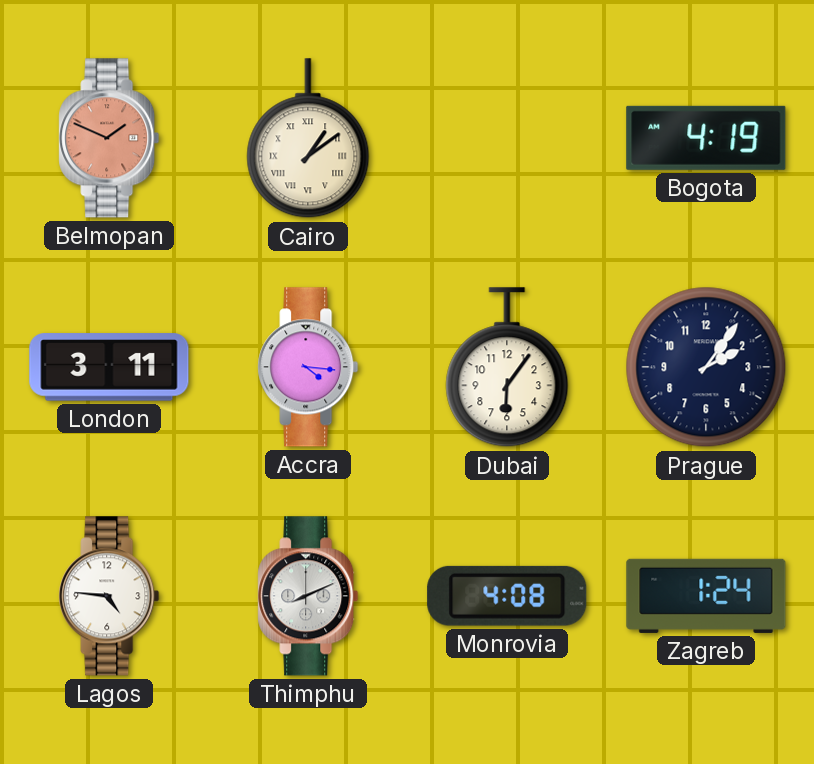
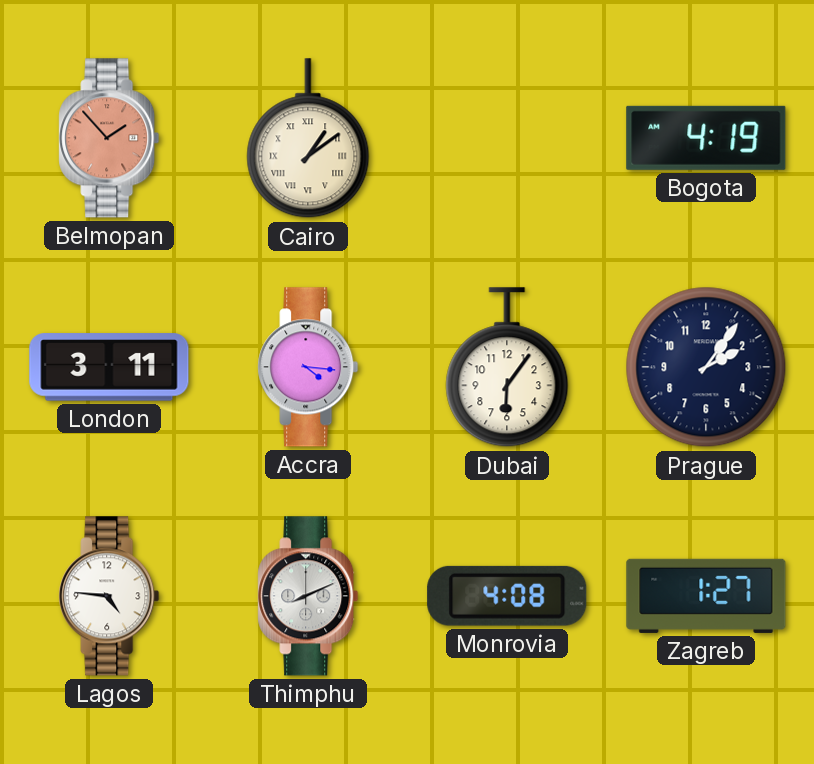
Belmopan: 1:49 -> 1:53 (109, 138)
Zagreb: 1:24 -> 1:27 (706, 596)
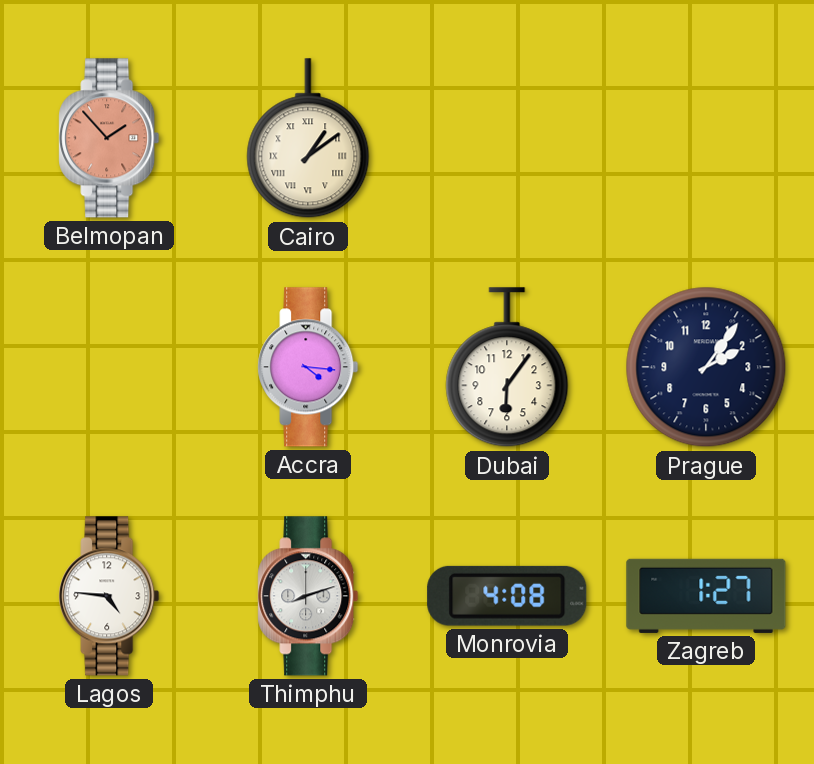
Bogota: 4:19 -> none (706, 138)
London: 3:11 -> none (109, 367)
Thimphu: 8:11 -> 8:12 (308, 596)
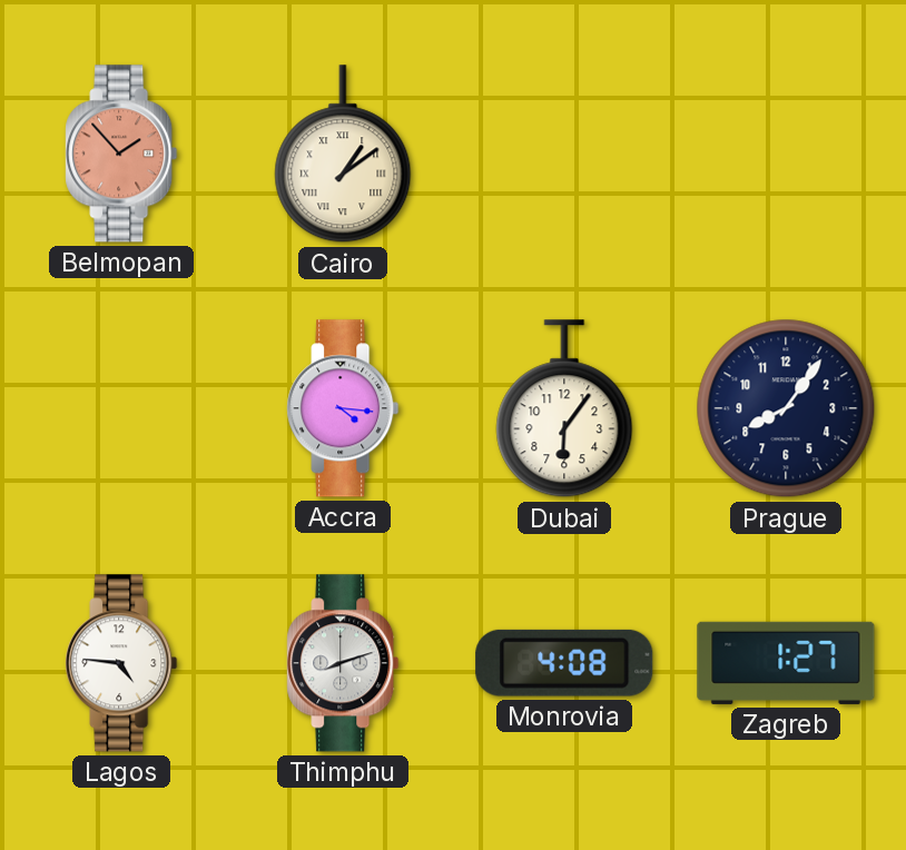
Prague: 2:06 -> 8:06 (786, 408)
